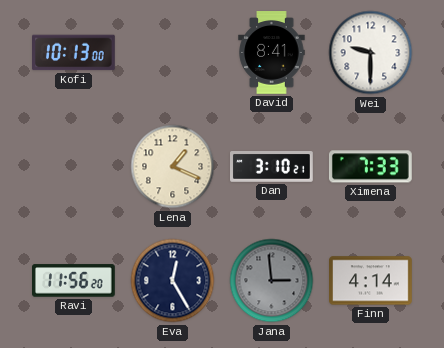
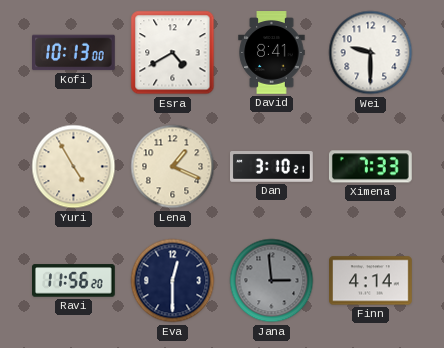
Esra: none -> 4:40 (173, 53)
Yuri: none -> 4:55 (74, 167)
Eva: 12:25 -> 12:30 (173, 281)
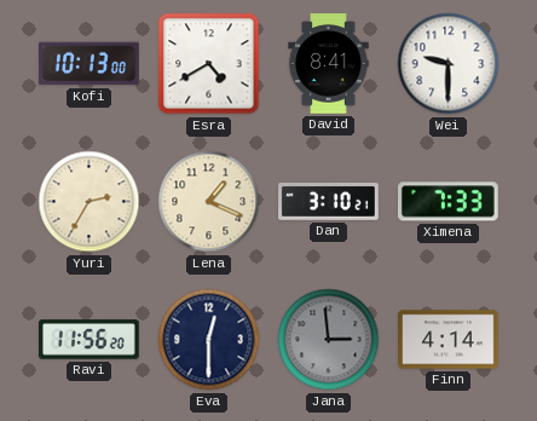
Yuri: 4:55 -> 2:35 (89, 202)
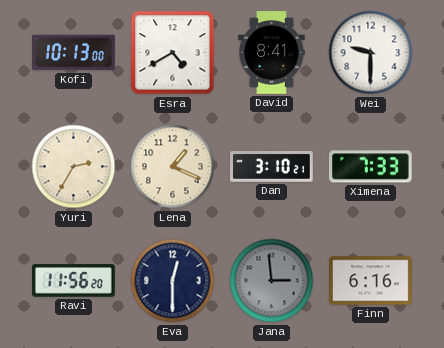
Finn: 4:14 -> 6:16 (371, 281)
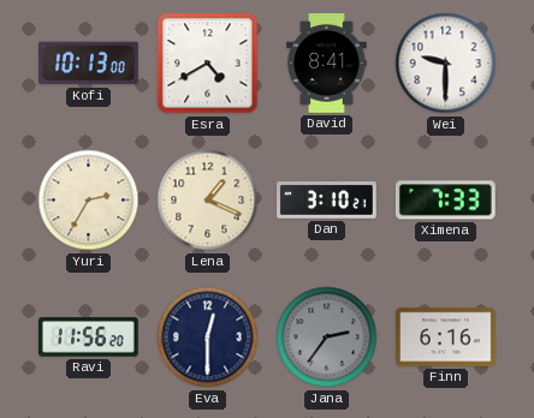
Jana: 2:59 -> 2:36 (327, 338)
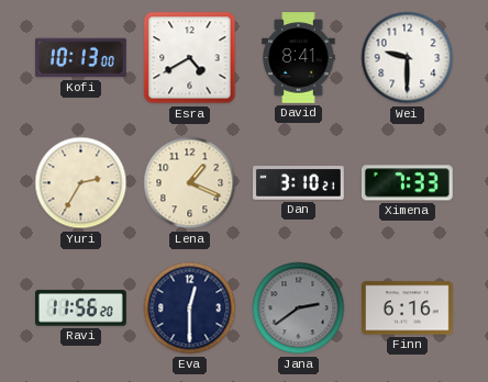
Jana: 2:36 -> 2:39 (299, 308)
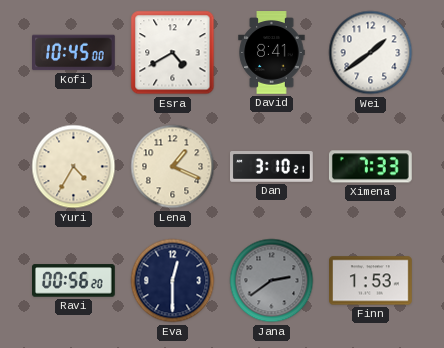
Kofi: 10:13 -> 10:45 (74, 53)
Wei: 9:30 -> 1:39 (371, 53)
Yuri: 2:35 -> 4:35 (74, 167)
Ravi: 11:56 -> 00:56 (74, 281)
Finn: 6:16 -> 1:53 (371, 281)
